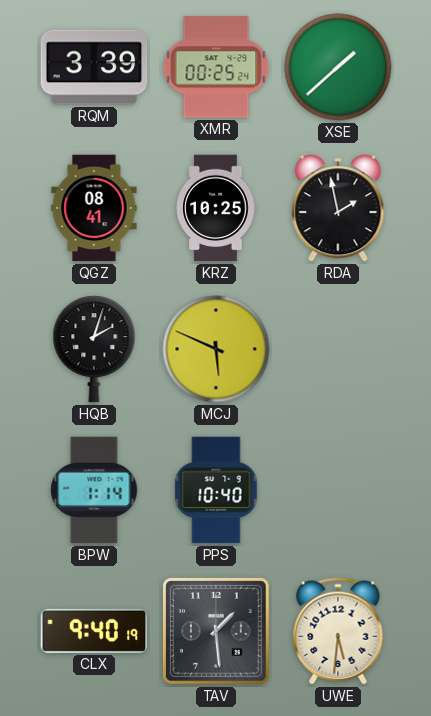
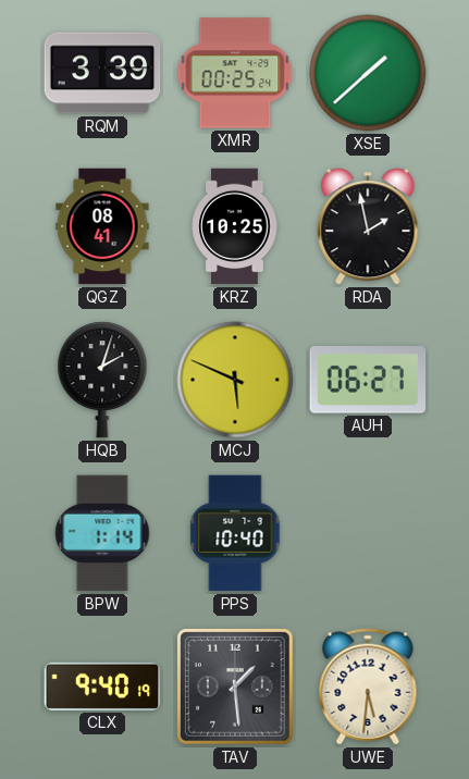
AUH: none -> 06:27 (368, 381)
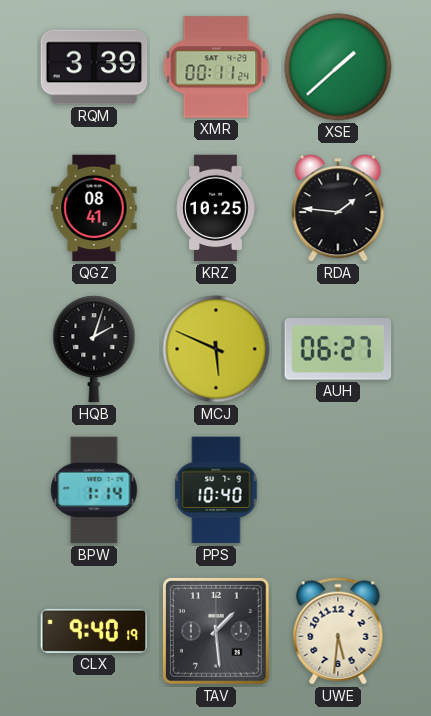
XMR: 00:25 -> 00:11 (216, 67)
RDA: 1:58 -> 1:46 (338, 208)
